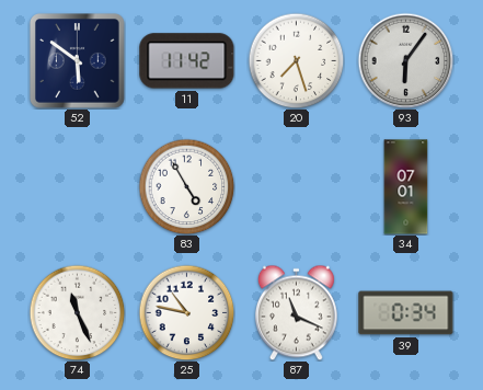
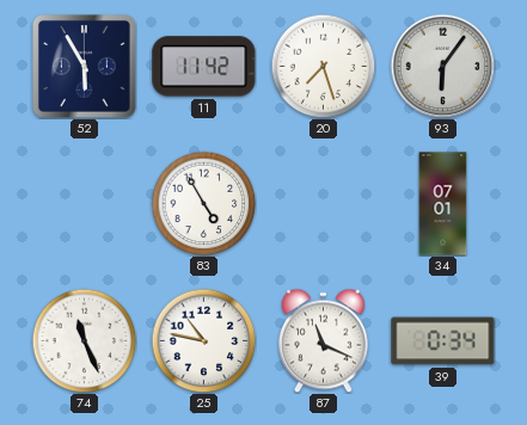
52: 5:51 -> 5:55 (85, 67)
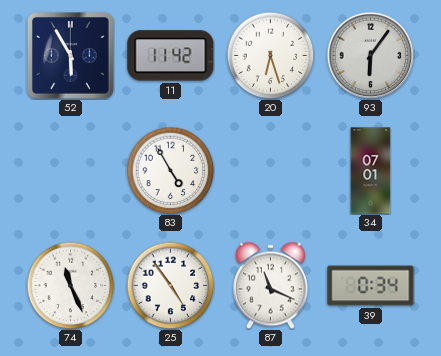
20: 7:27 -> 6:27 (270, 55)
25: 10:47 -> 4:54 (170, 285)
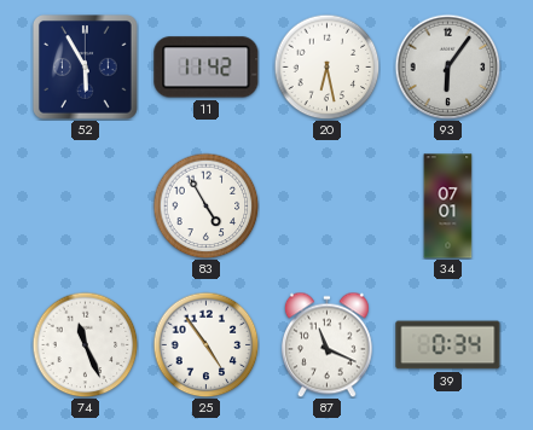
20: 6:27 -> 6:28 (326, 66)
